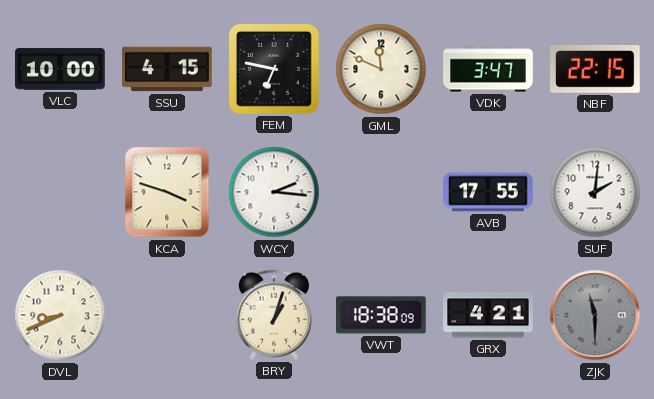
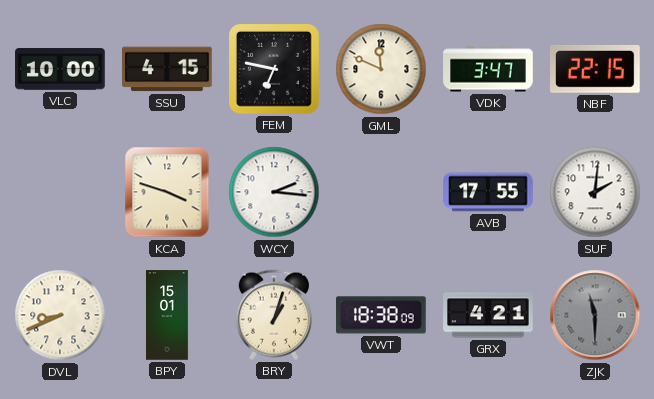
BPY: none -> 15:01 (168, 315)
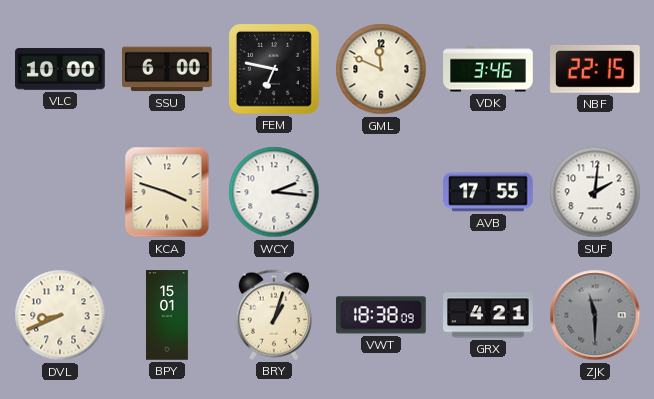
SSU: 4:15 -> 6:00 (167, 69)
VDK: 3:47 -> 3:46 (488, 69)
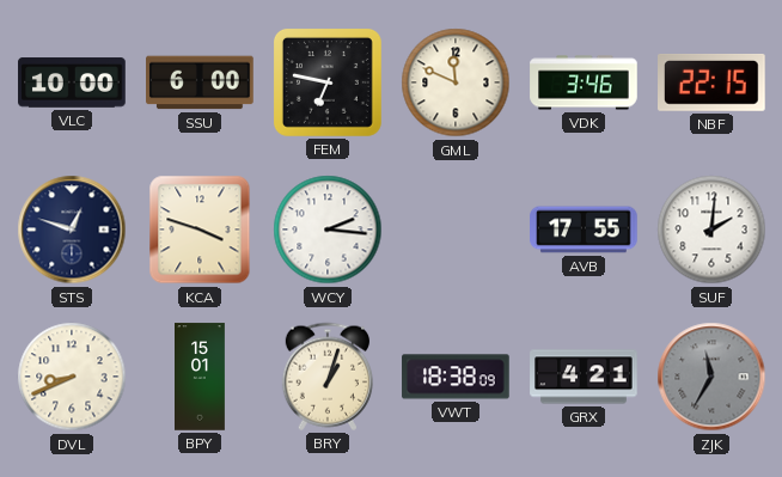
STS: none -> 12:48 (72, 230)
ZJK: 11:30 -> 11:35 (711, 377)
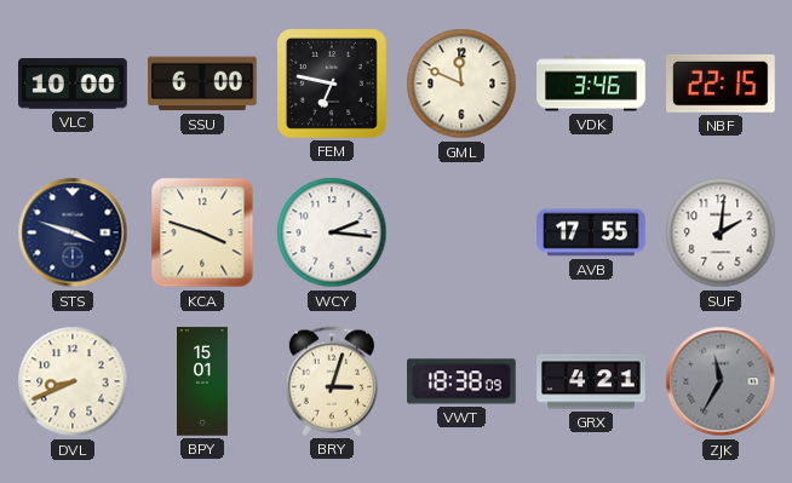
STS: 12:48 -> 3:48 (73, 232)
BRY: 1:03 -> 3:03 (332, 381)
